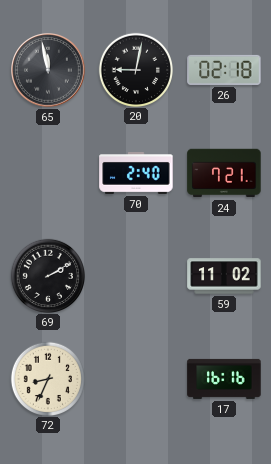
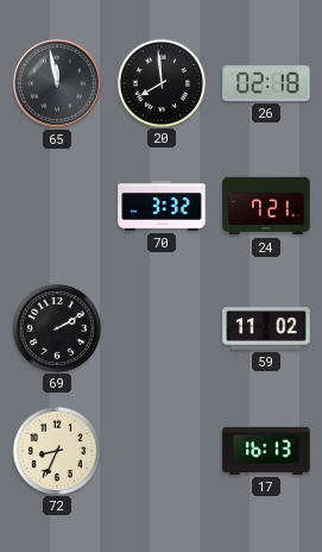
20: 9:02 -> 7:59 (160, 82)
70: 2:40 -> 3:32 (162, 206)
17: 16:16 -> 16:13 (266, 451)
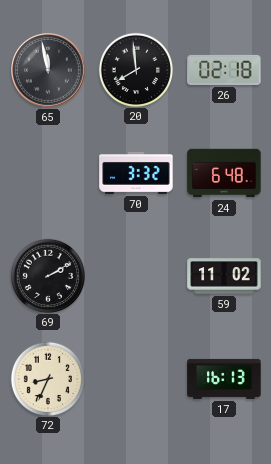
24: 7:21 -> 6:48 (224, 173)
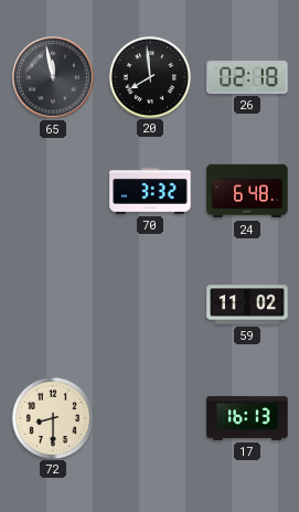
69: 2:10 -> none (47, 275)
72: 8:34 -> 8:30 (52, 417)
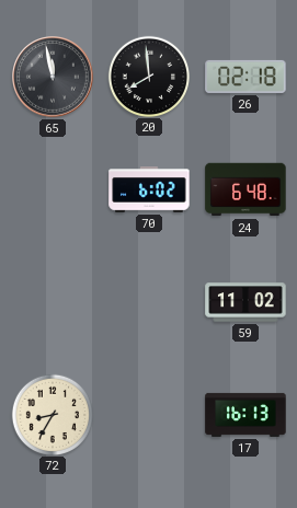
70: 3:32 -> 6:02 (149, 189)
72: 8:30 -> 8:35 (52, 414)
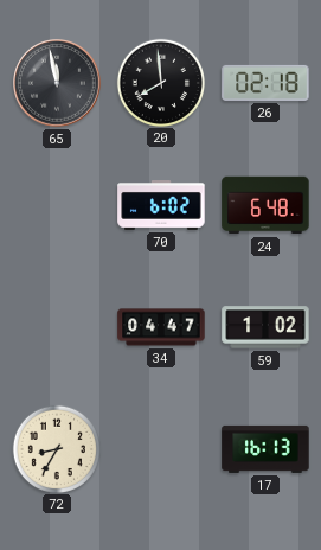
34: none -> 04:47 (161, 327)
59: 11:02 -> 1:02 (265, 327)
